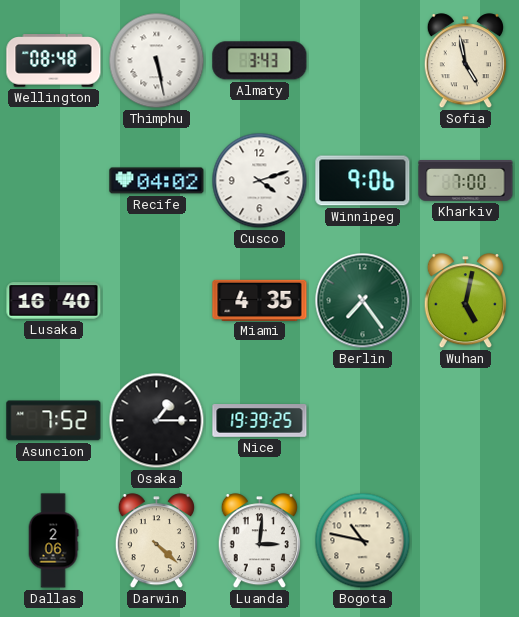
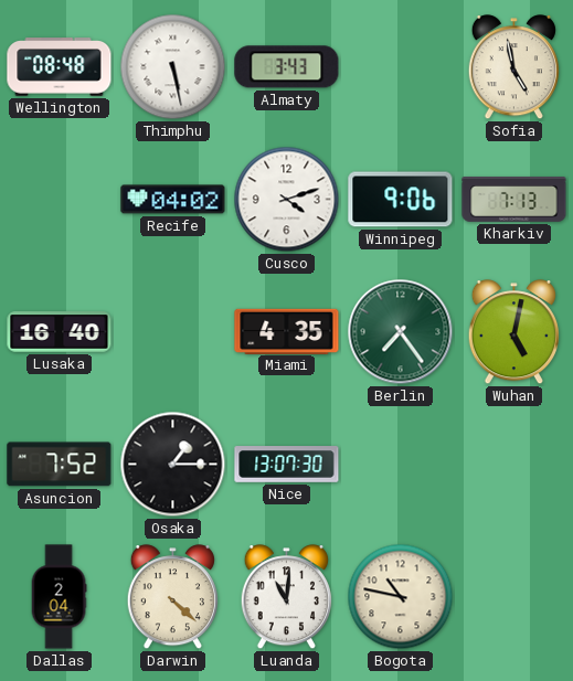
Kharkiv: 7:00 -> 7:13 (514, 200)
Nice: 19:39 -> 13:07 (287, 465)
Dallas: 2:06 -> 2:04 (59, 597)
Luanda: 3:01 -> 11:01 (286, 597)
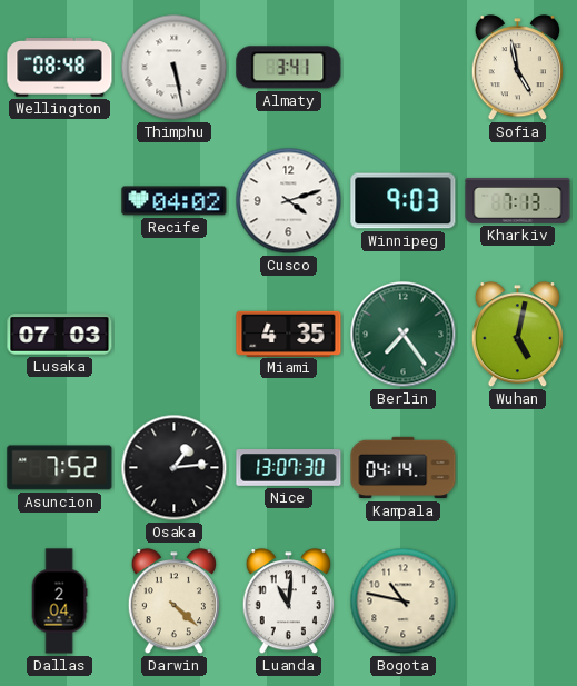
Almaty: 3:43 -> 3:41 (289, 68)
Winnipeg: 9:06 -> 9:03 (404, 201)
Lusaka: 16:40 -> 07:03 (60, 335)
Osaka: 1:15 -> 1:14 (175, 468)
Kampala: none -> 04:14 (404, 468)
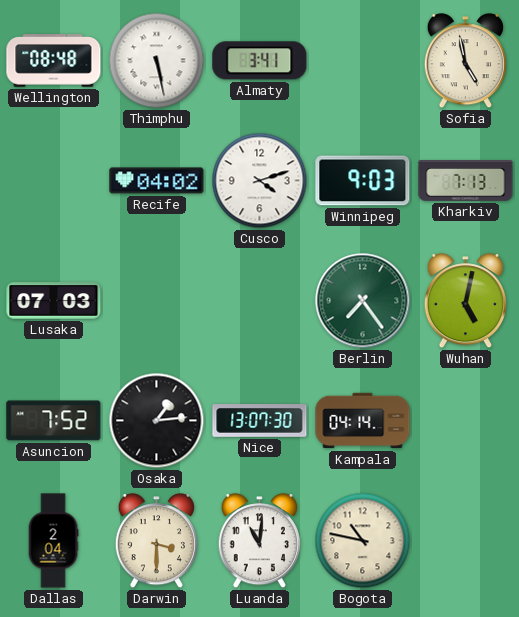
Miami: 4:35 -> none (289, 334)
Darwin: 4:22 -> 3:30 (156, 541)
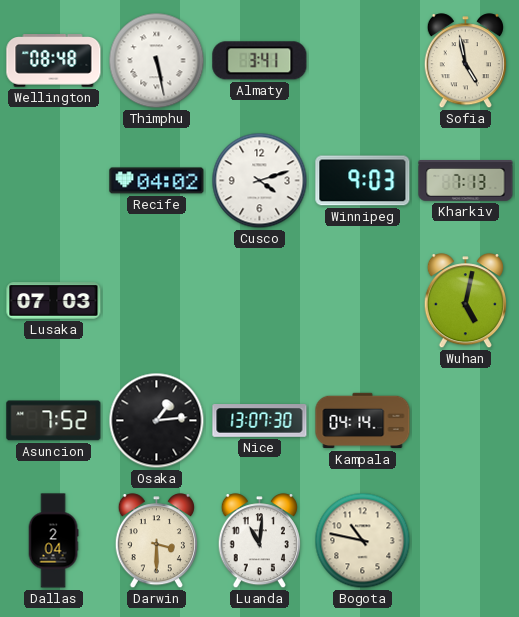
Berlin: 7:24 -> none (363, 301)
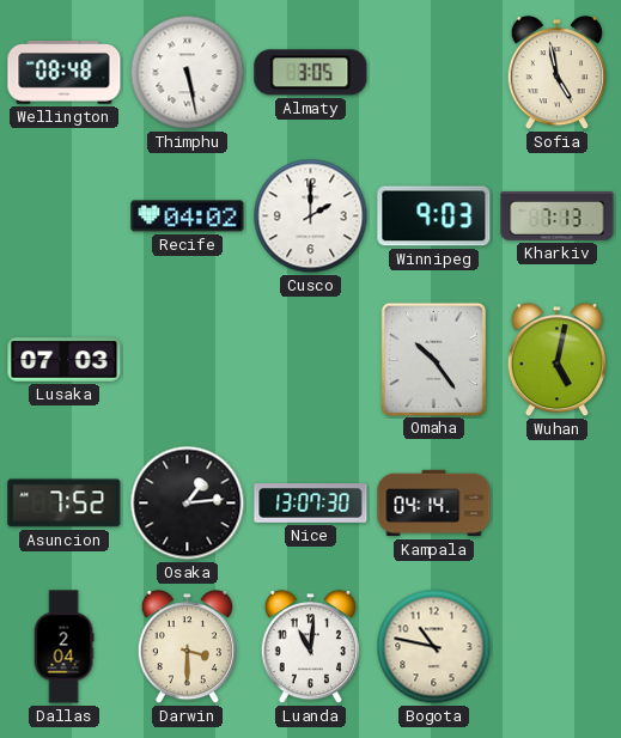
Almaty: 3:41 -> 3:05 (311, 73)
Cusco: 4:12 -> 2:00 (311, 216)
Omaha: none -> 10:24 (433, 359)
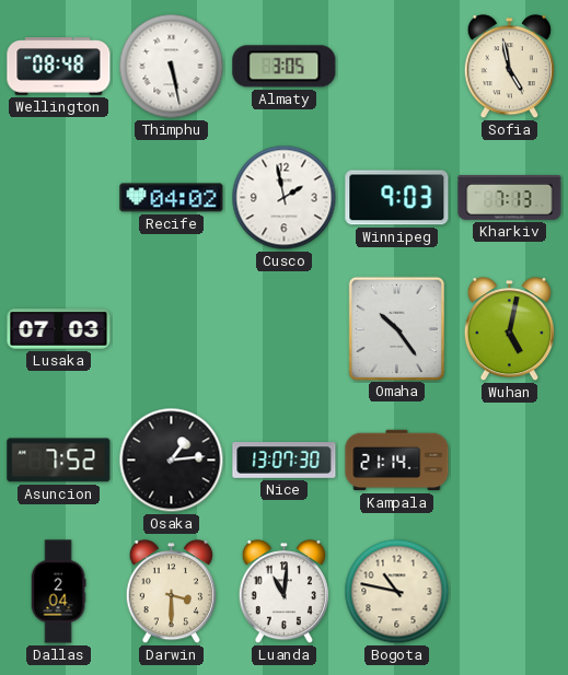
Cusco: 2:00 -> 1:58 (285, 198)
Kampala: 04:14 -> 21:14 (397, 461)
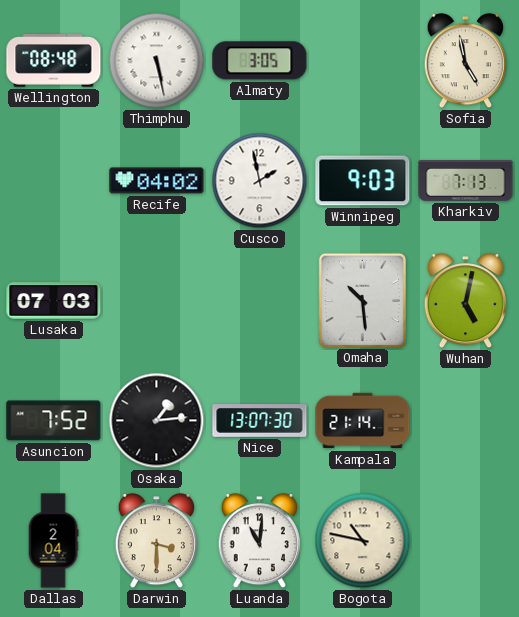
Omaha: 10:24 -> 10:29 (362, 300)
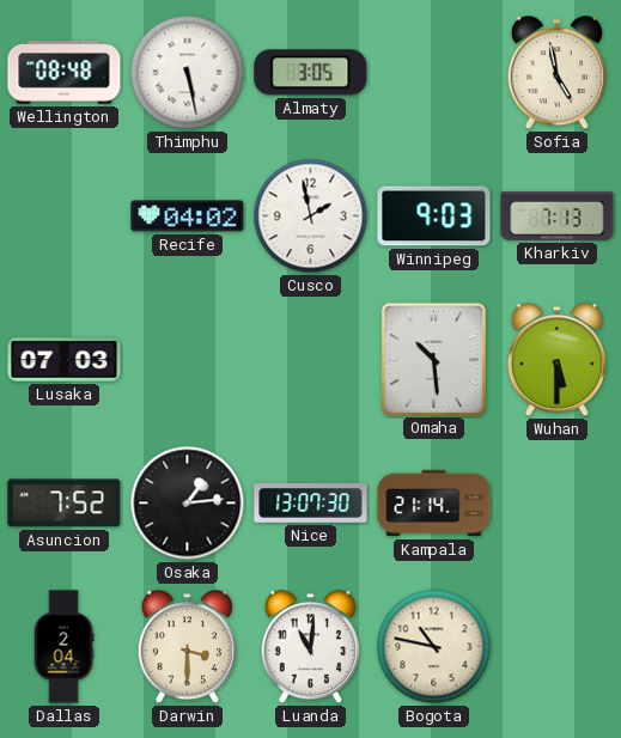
Wuhan: 5:02 -> 5:30 (556, 360)
